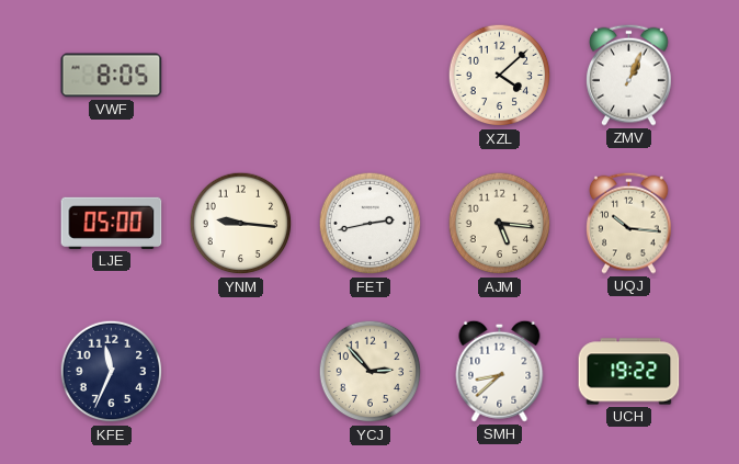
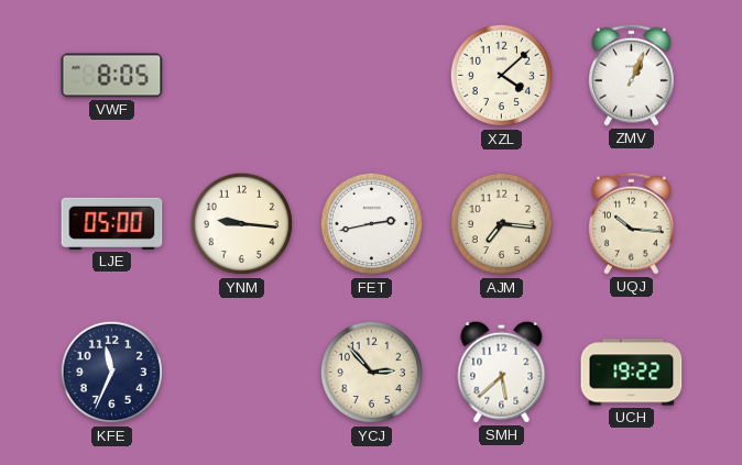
AJM: 5:16 -> 7:16 (502, 224)
SMH: 8:38 -> 5:38 (502, 372)
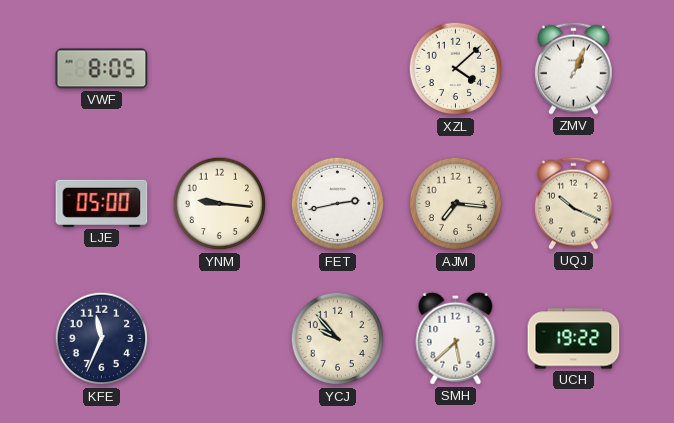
UQJ: 10:16 -> 10:19 (574, 203)
YCJ: 2:53 -> 9:53 (338, 339)
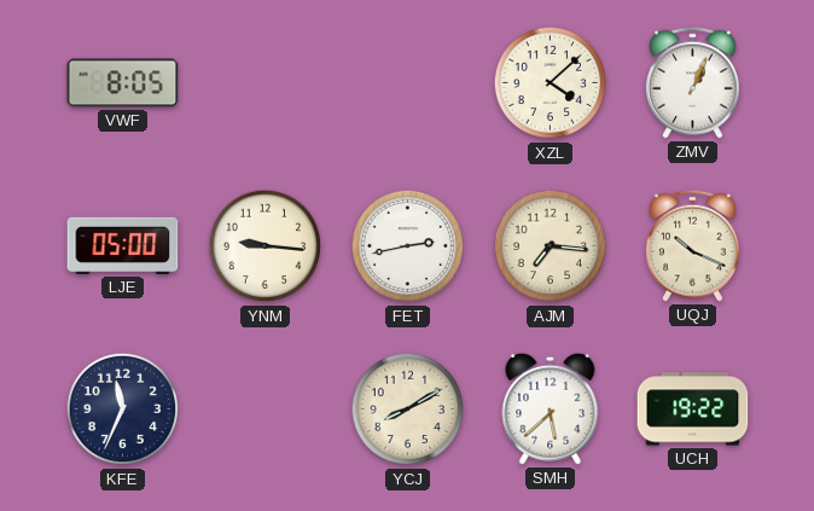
YCJ: 9:53 -> 8:10 (408, 410)
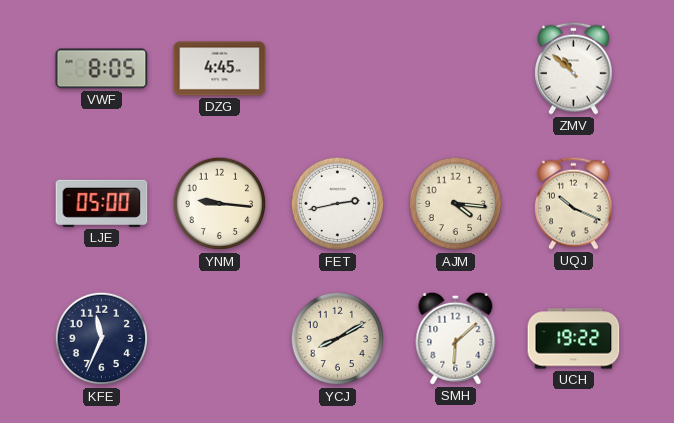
DZG: none -> 4:45 (220, 69)
XZL: 4:08 -> none (551, 83)
ZMV: 1:04 -> 10:52 (574, 68)
AJM: 7:16 -> 4:16 (456, 204)
SMH: 5:38 -> 6:08 (456, 338)
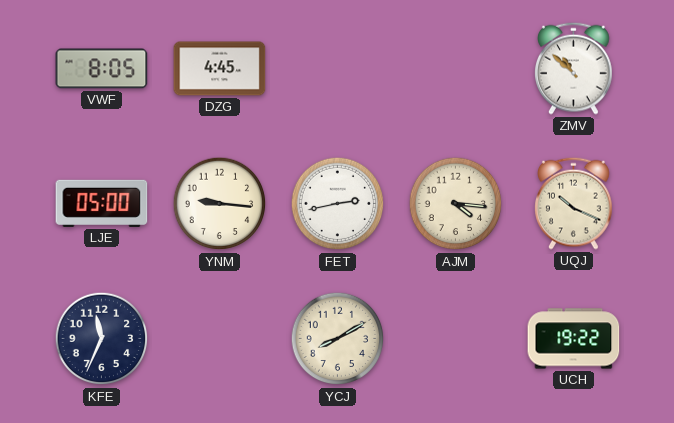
SMH: 6:08 -> none (456, 338)
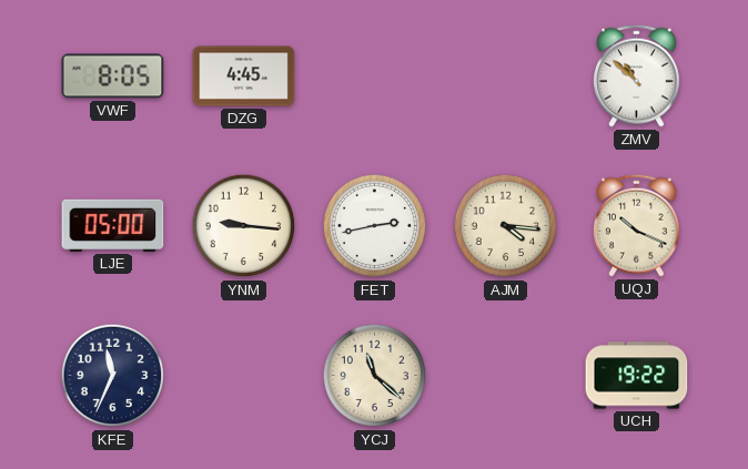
YCJ: 8:10 -> 11:22 (375, 376)
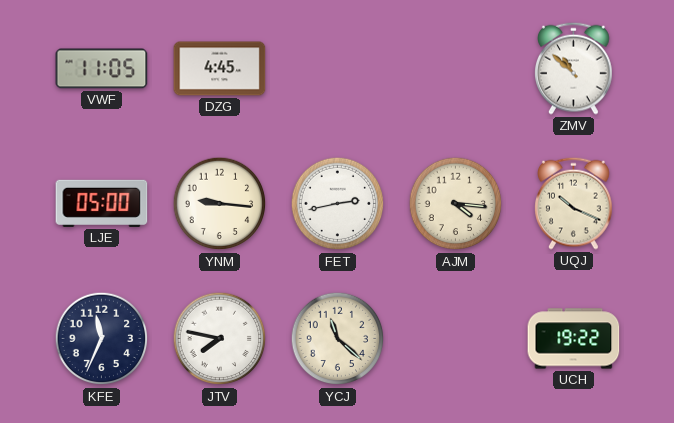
VWF: 8:05 -> 11:05 (102, 69)
JTV: none -> 7:47 (220, 339)
